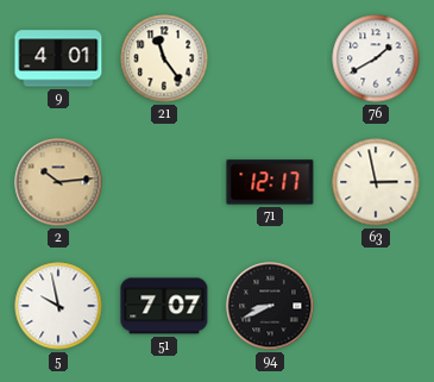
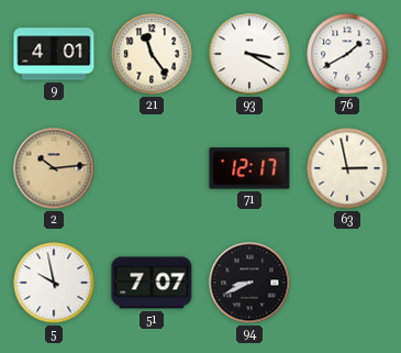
93: none -> 3:20 (249, 54)
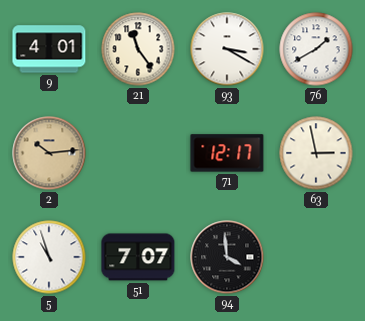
5: 9:58 -> 10:57 (49, 257)
94: 8:41 -> 3:59 (227, 257)
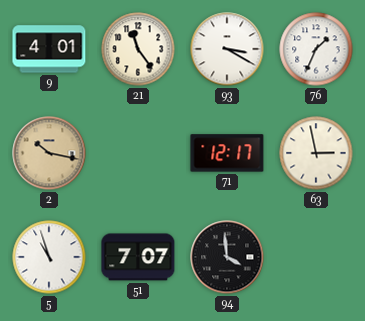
76: 1:40 -> 1:34 (316, 49)
2: 10:14 -> 10:17 (49, 153)
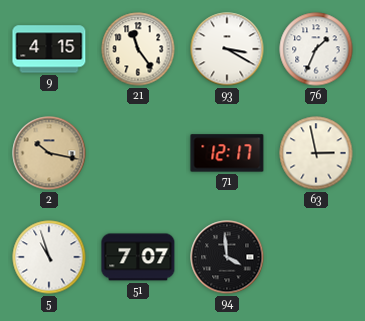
9: 4:01 -> 4:15 (49, 49)
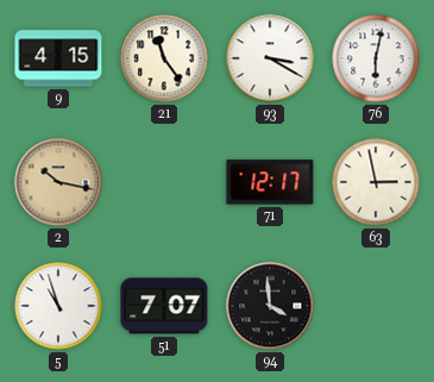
76: 1:34 -> 6:02 (376, 58)
